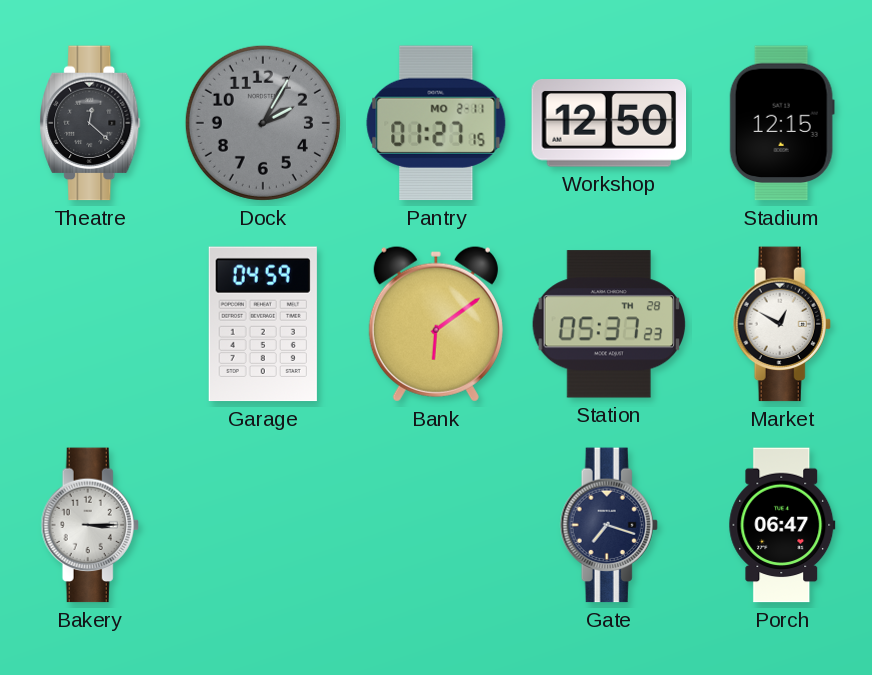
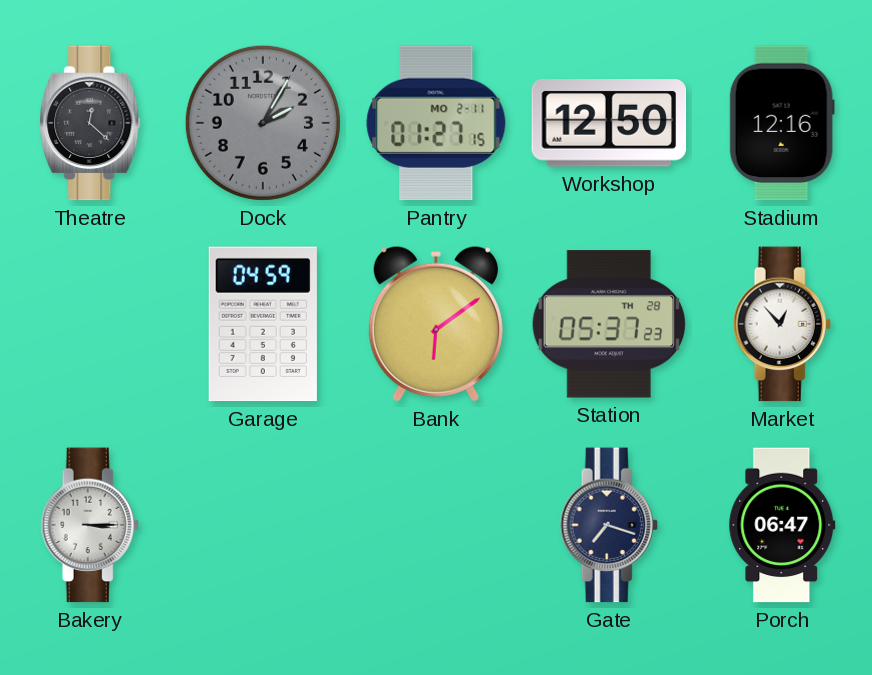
Stadium: 12:15 -> 12:16 (782, 123)
Market: 12:50 -> 12:53 (782, 324)
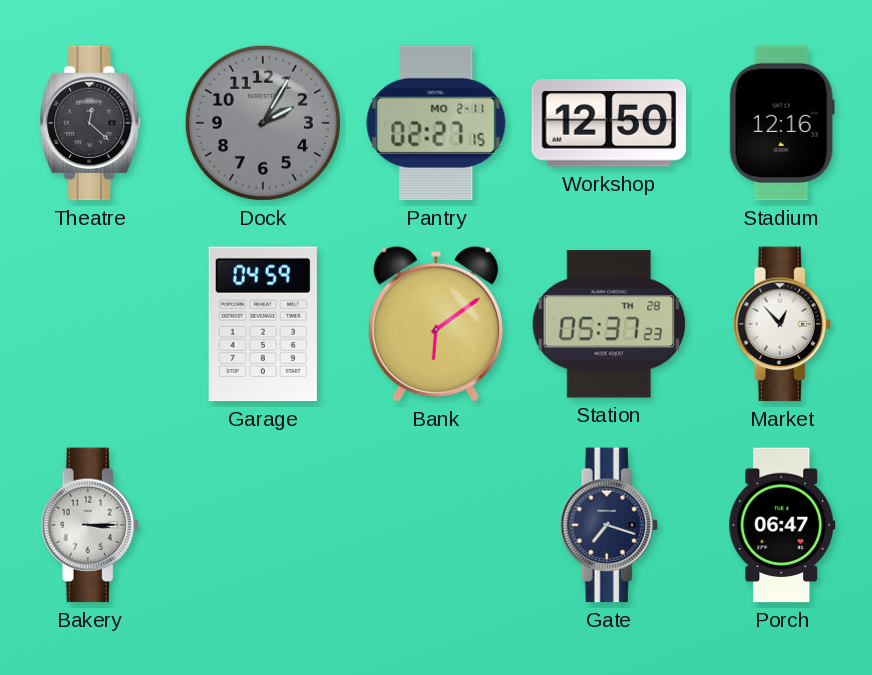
Pantry: 01:27 -> 02:27 (436, 123)
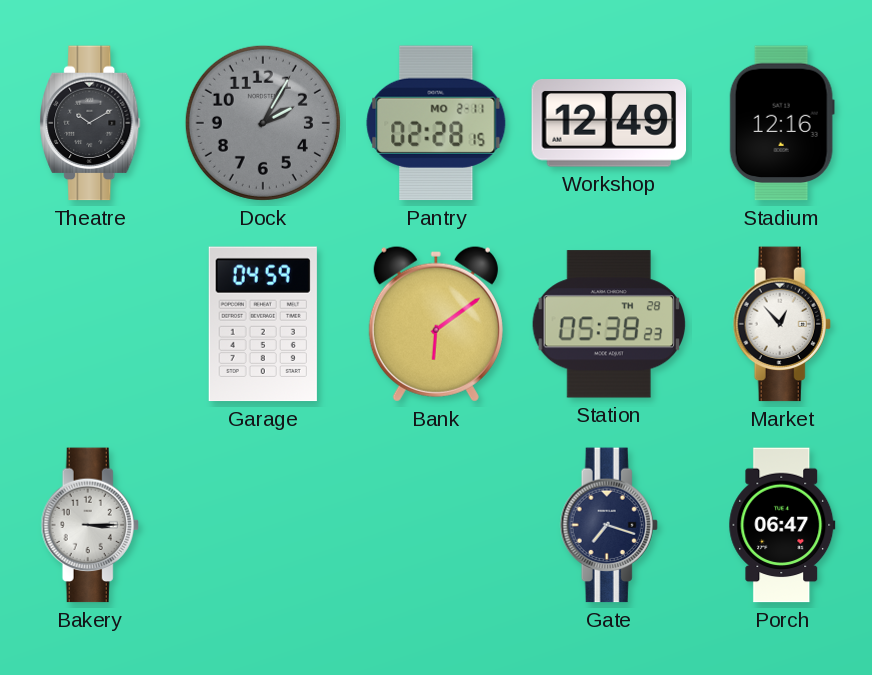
Theatre: 12:22 -> 10:10 (90, 123)
Pantry: 02:27 -> 02:28 (436, 123)
Workshop: 12:50 -> 12:49 (609, 123)
Station: 05:37 -> 05:38 (609, 324)
